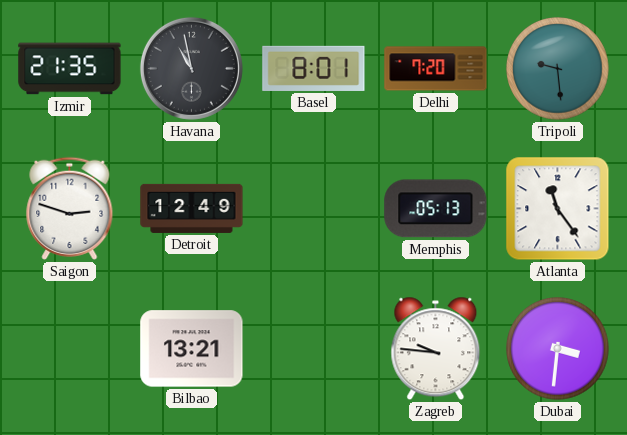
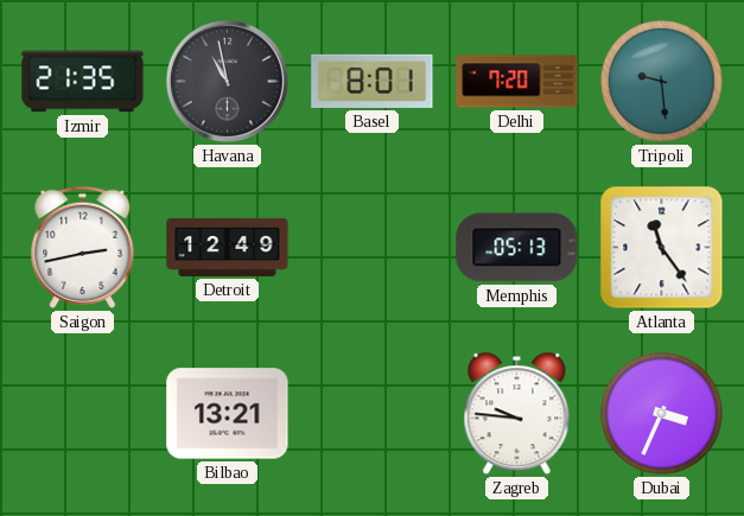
Saigon: 2:48 -> 2:43 (83, 247)
Dubai: 3:31 -> 3:34 (662, 414)
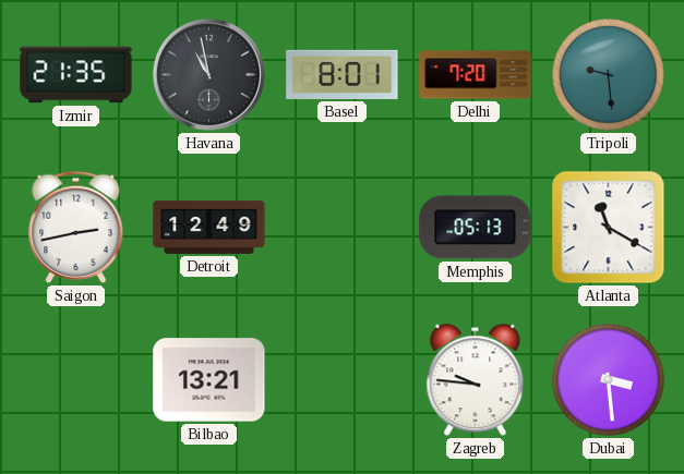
Atlanta: 11:24 -> 11:20 (609, 228)
Dubai: 3:34 -> 3:29 (609, 380)
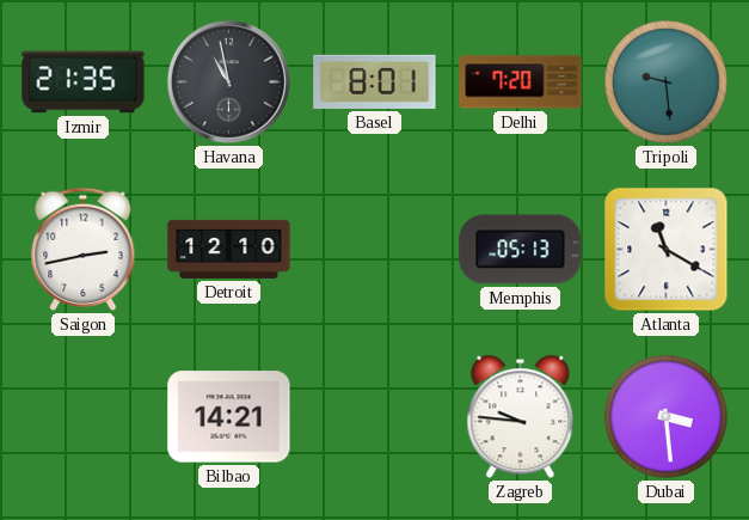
Detroit: 12:49 -> 12:10 (229, 249)
Bilbao: 13:21 -> 14:21 (229, 417)
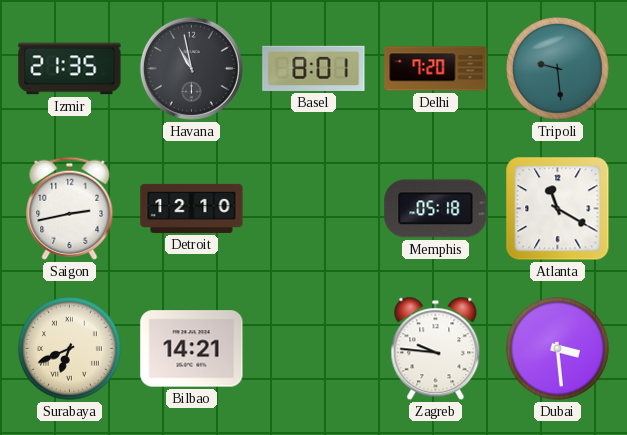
Memphis: 05:13 -> 05:18 (436, 209)
Surabaya: none -> 6:41 (70, 349)
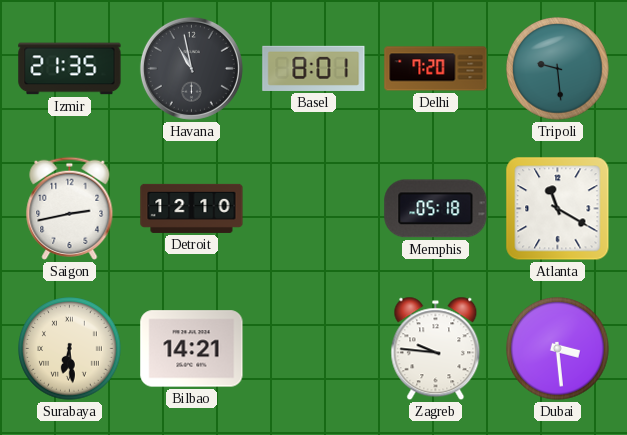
Surabaya: 6:41 -> 6:29 (70, 349)
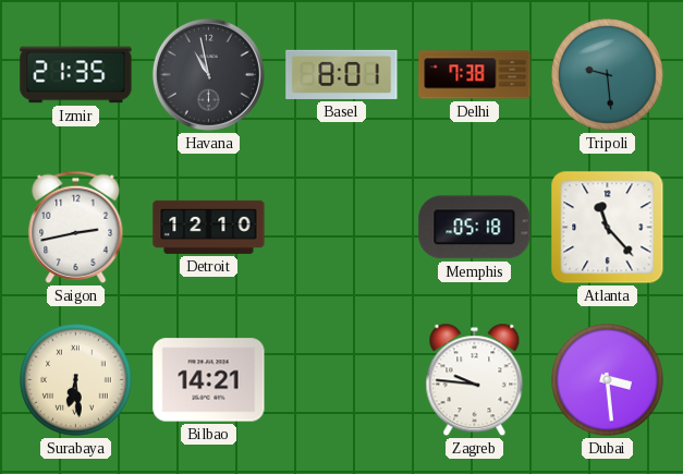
Delhi: 7:20 -> 7:38 (475, 75)
Atlanta: 11:20 -> 11:23 (608, 228)
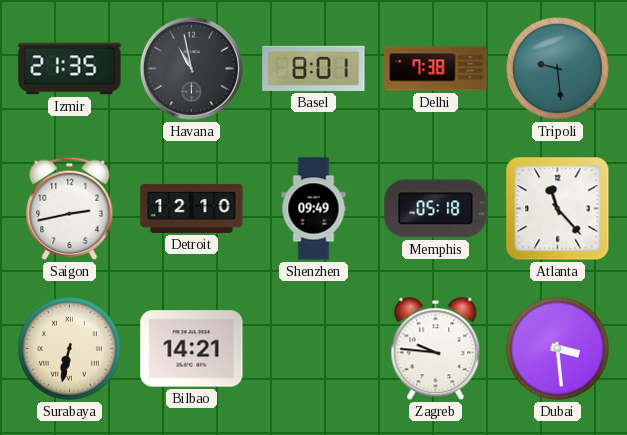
Shenzhen: none -> 09:49 (314, 209)
Surabaya: 6:29 -> 6:32 (70, 349)
